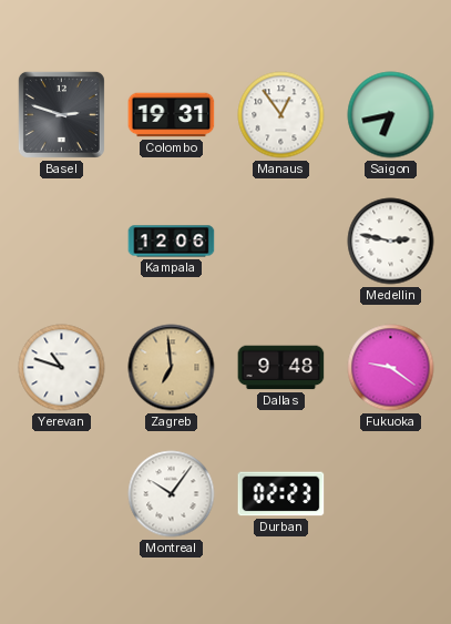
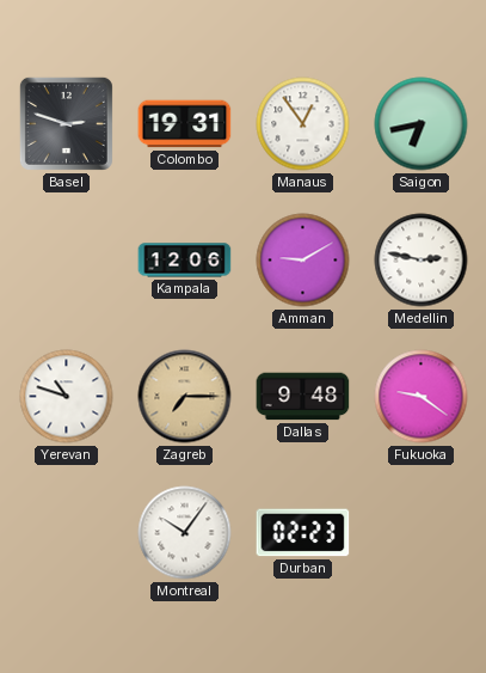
Amman: none -> 9:10 (303, 261)
Zagreb: 6:59 -> 7:15 (185, 397)
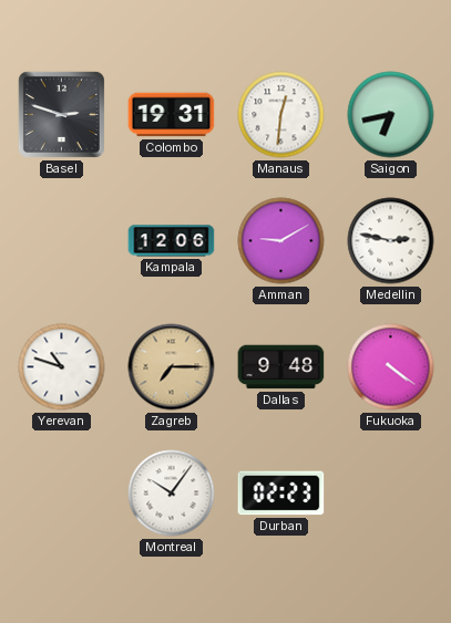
Manaus: 12:54 -> 12:31 (281, 115)
Fukuoka: 9:21 -> 4:21 (391, 367)
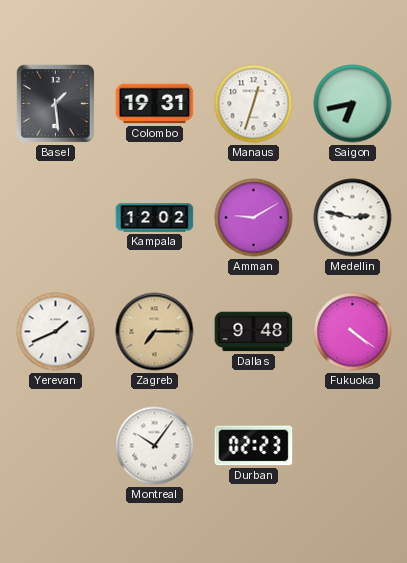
Basel: 2:48 -> 1:29 (55, 103)
Manaus: 12:31 -> 12:33 (254, 104)
Kampala: 12:06 -> 12:02 (155, 218)
Yerevan: 10:48 -> 1:41 (56, 332)
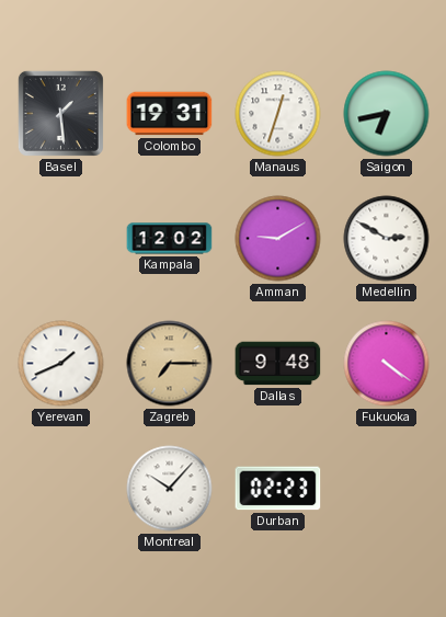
Medellin: 2:47 -> 2:50 (387, 239)
Montreal: 10:06 -> 10:07 (170, 489)
